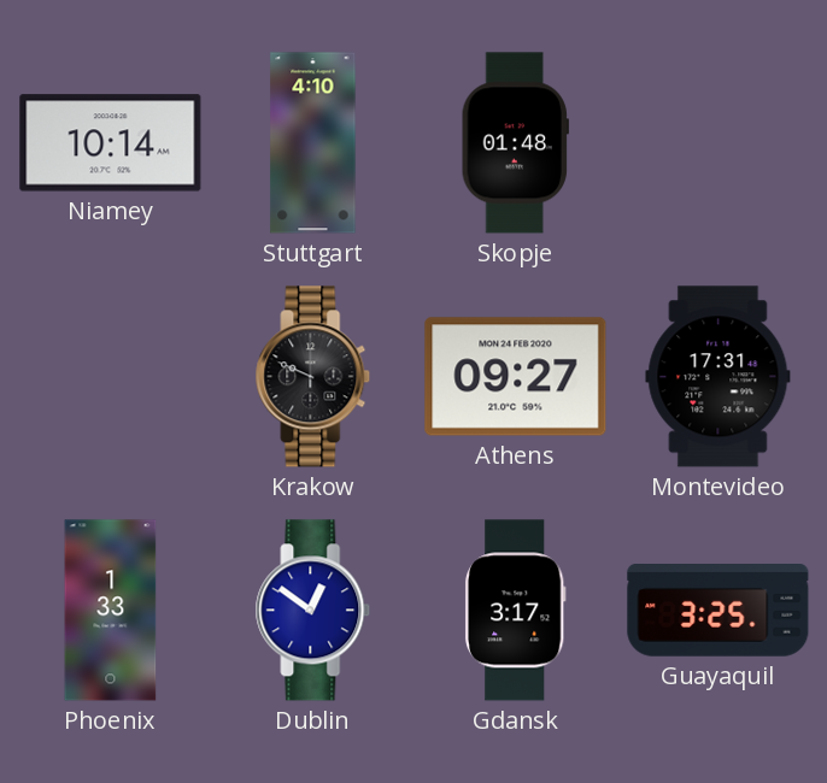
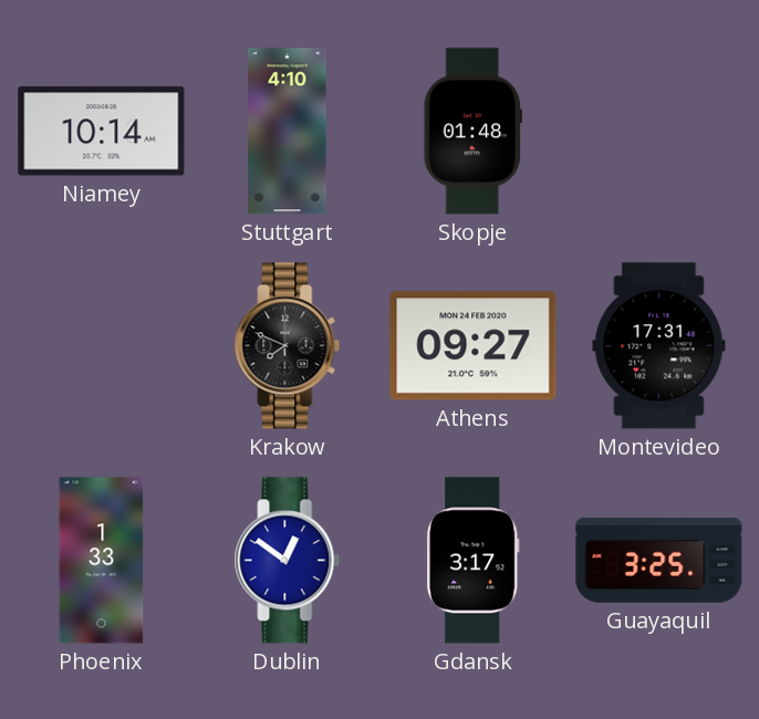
Krakow: 9:49 -> 7:49 (288, 346)
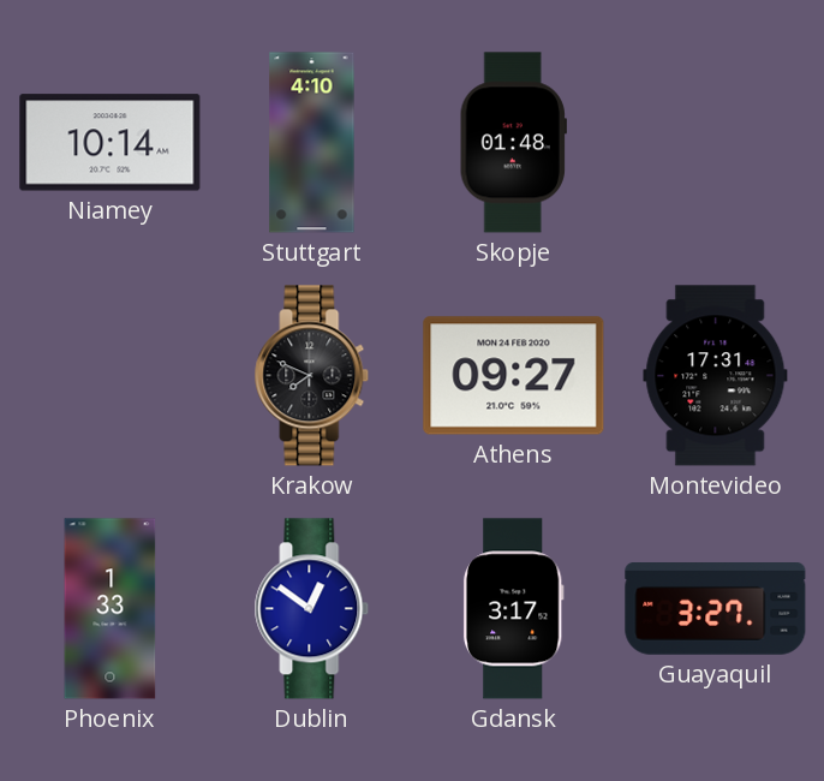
Guayaquil: 3:25 -> 3:27 (716, 609)
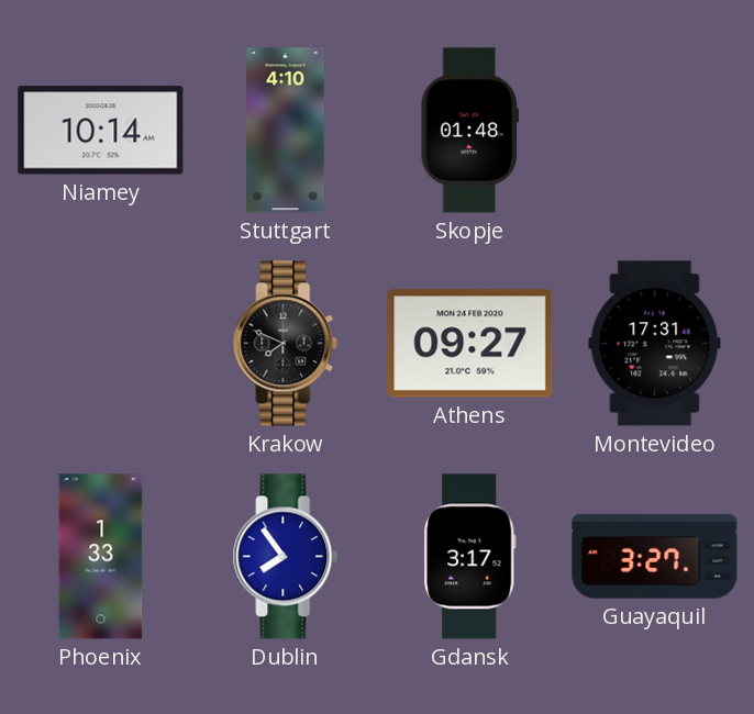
Dublin: 12:51 -> 7:54 (286, 557)
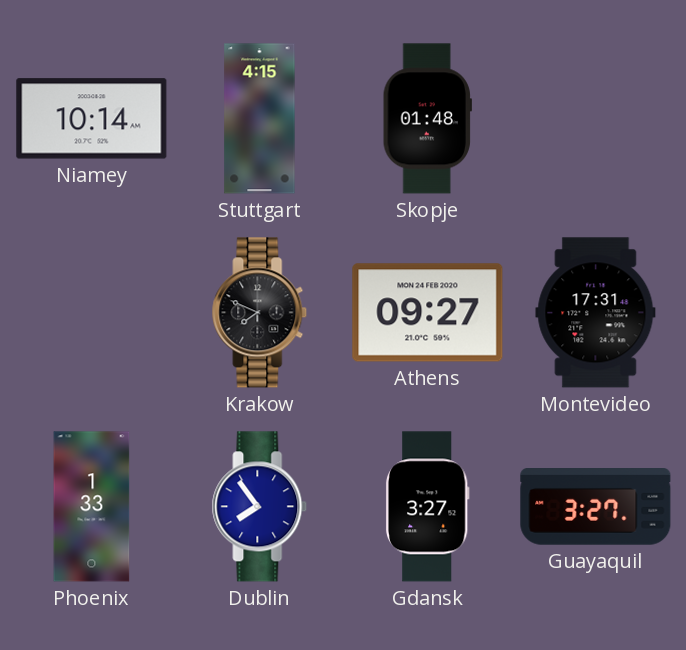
Stuttgart: 4:10 -> 4:15 (260, 119)
Gdansk: 3:17 -> 3:27 (427, 507)
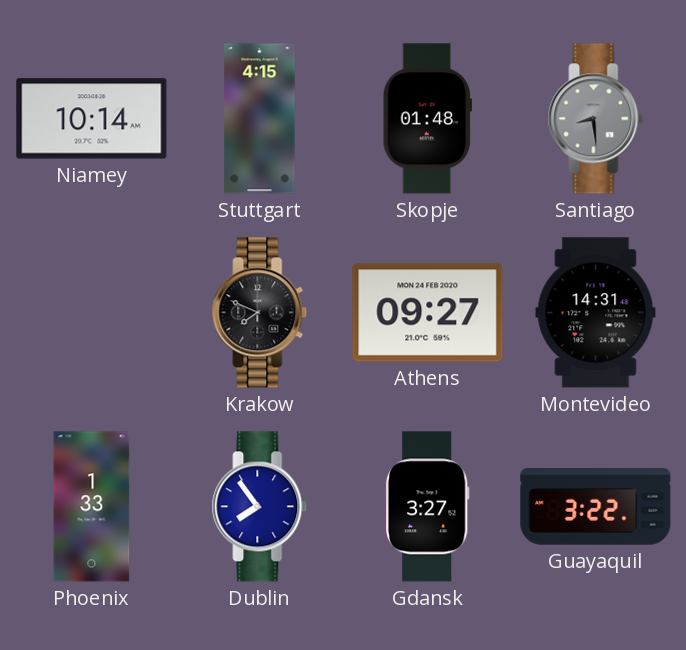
Santiago: none -> 8:29 (596, 119)
Montevideo: 17:31 -> 14:31 (596, 313)
Guayaquil: 3:27 -> 3:22 (596, 507)
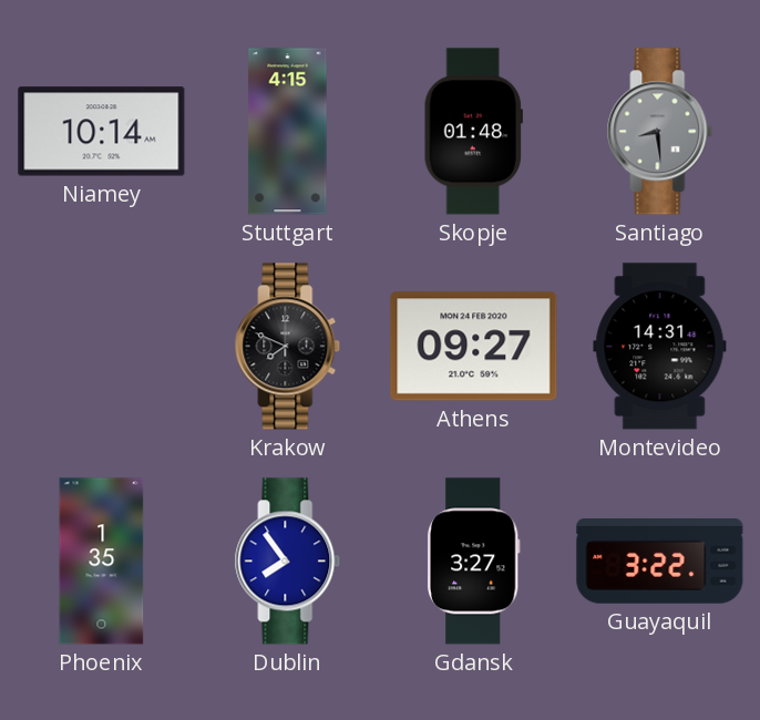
Phoenix: 1:33 -> 1:35 (102, 562)
